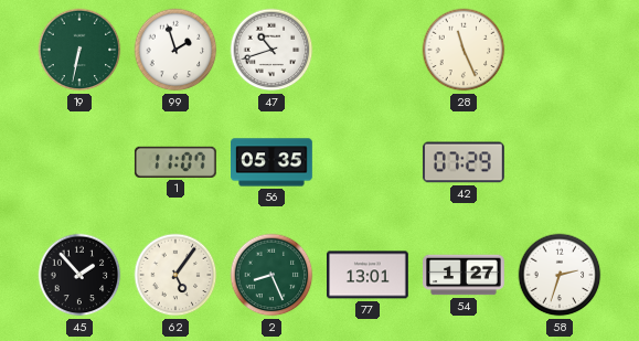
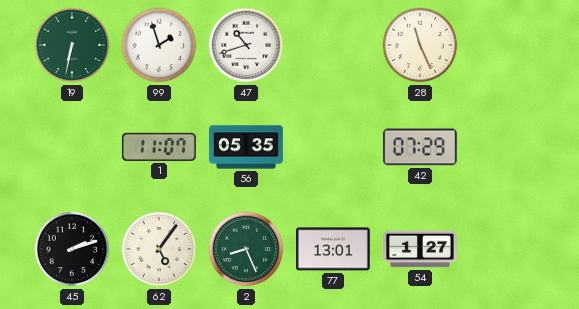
45: 1:53 -> 2:12 (72, 249)
58: 2:33 -> none (560, 275)
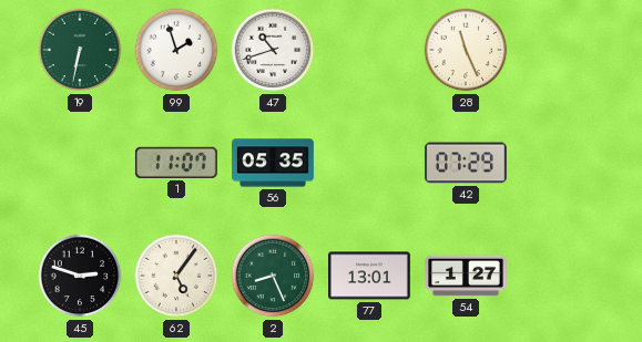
45: 2:12 -> 2:48 (80, 276)
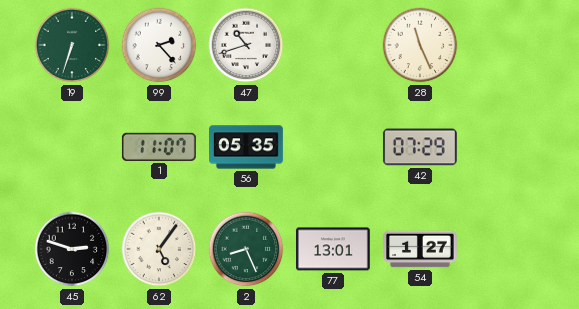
19: 6:32 -> 6:33 (72, 45)
99: 1:57 -> 2:23 (159, 45)
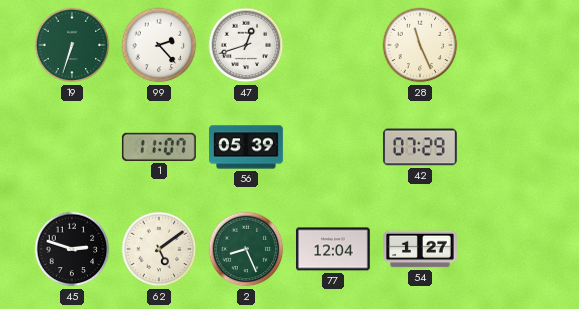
47: 10:42 -> 12:42 (246, 45)
56: 05:35 -> 05:39 (247, 147)
62: 5:06 -> 5:09 (159, 249)
77: 13:01 -> 12:04 (334, 249)
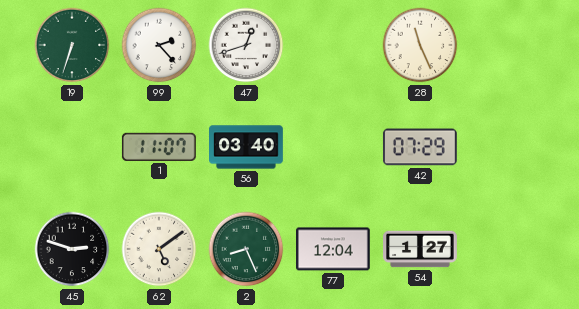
56: 05:39 -> 03:40 (247, 147)
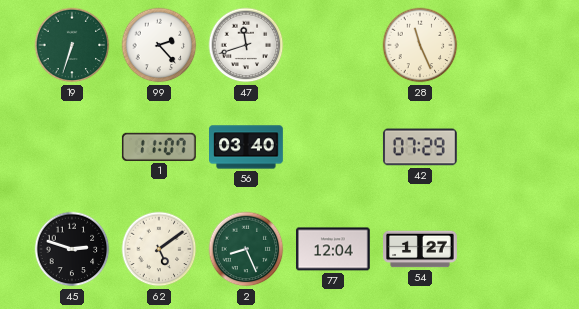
47: 12:42 -> 11:42 (246, 45)
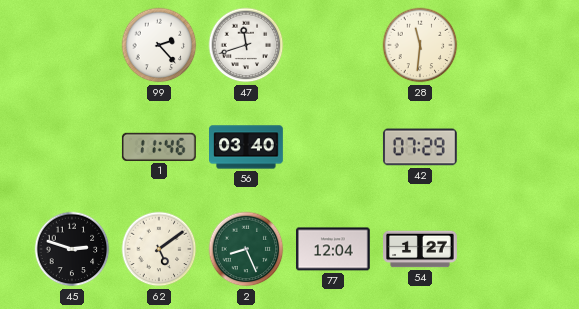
19: 6:33 -> none (72, 45)
28: 11:26 -> 11:31 (420, 45)
1: 11:07 -> 11:46 (159, 147)
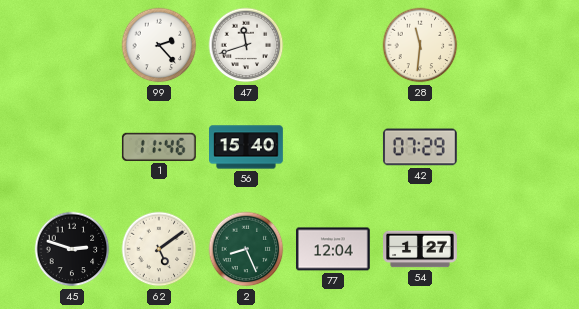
56: 03:40 -> 15:40 (247, 147)
